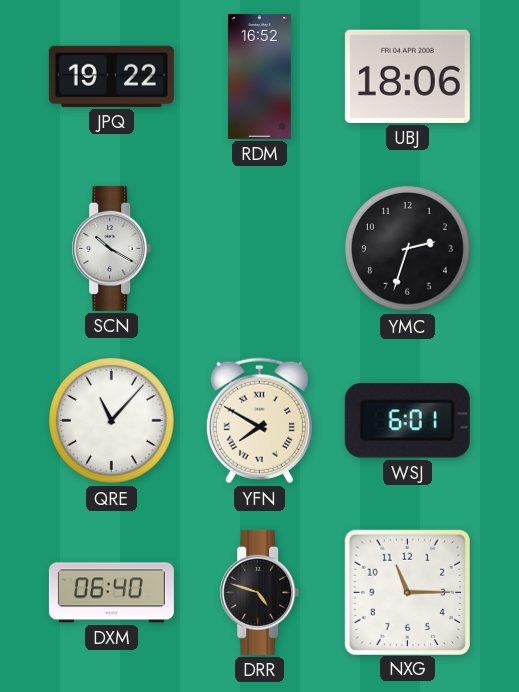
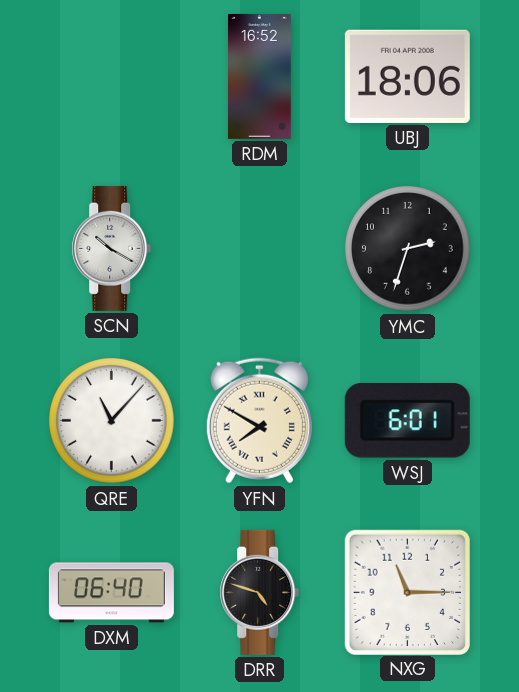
JPQ: 19:22 -> none (111, 76)
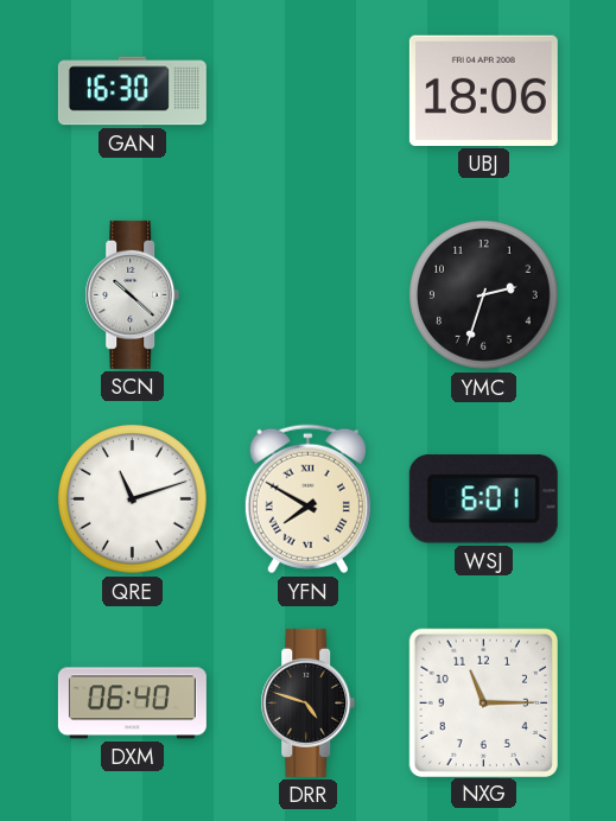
GAN: none -> 16:30 (132, 91)
RDM: 16:52 -> none (260, 76)
SCN: 10:20 -> 10:22 (133, 294)
QRE: 11:07 -> 11:12 (133, 499)
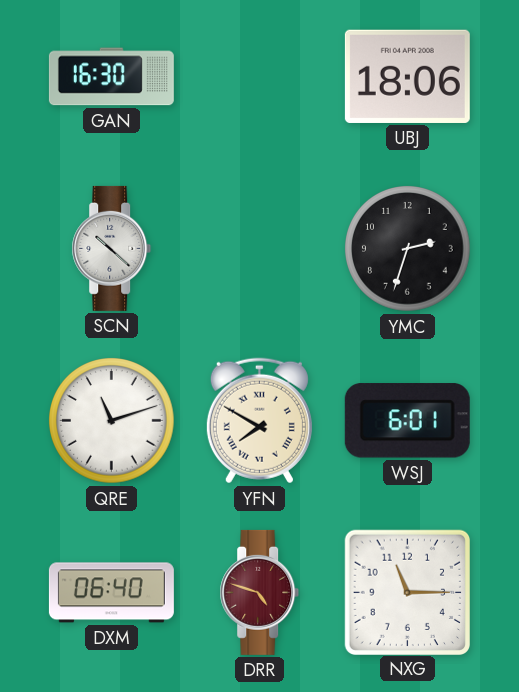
DRR dial: black -> burgundy (260, 592)
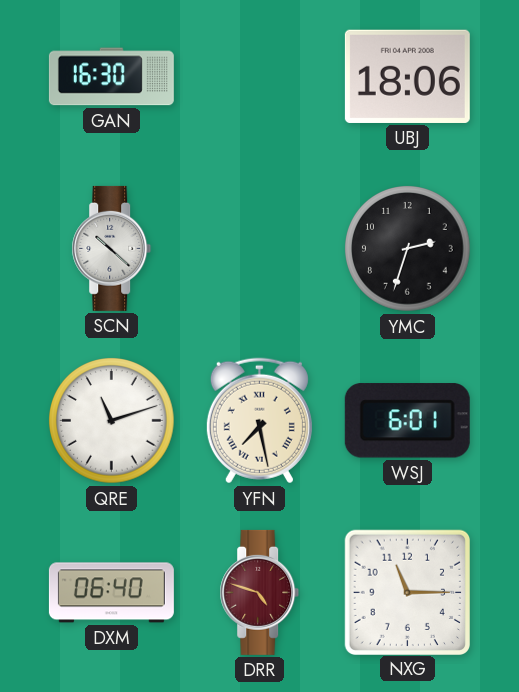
YFN: 7:50 -> 7:28 (259, 421)
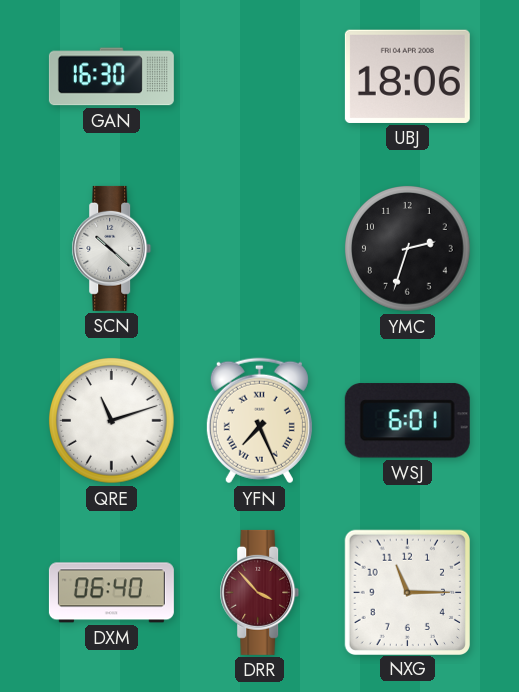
YFN: 7:28 -> 7:26 (259, 421)
DRR: 4:48 -> 3:53 (260, 592)
